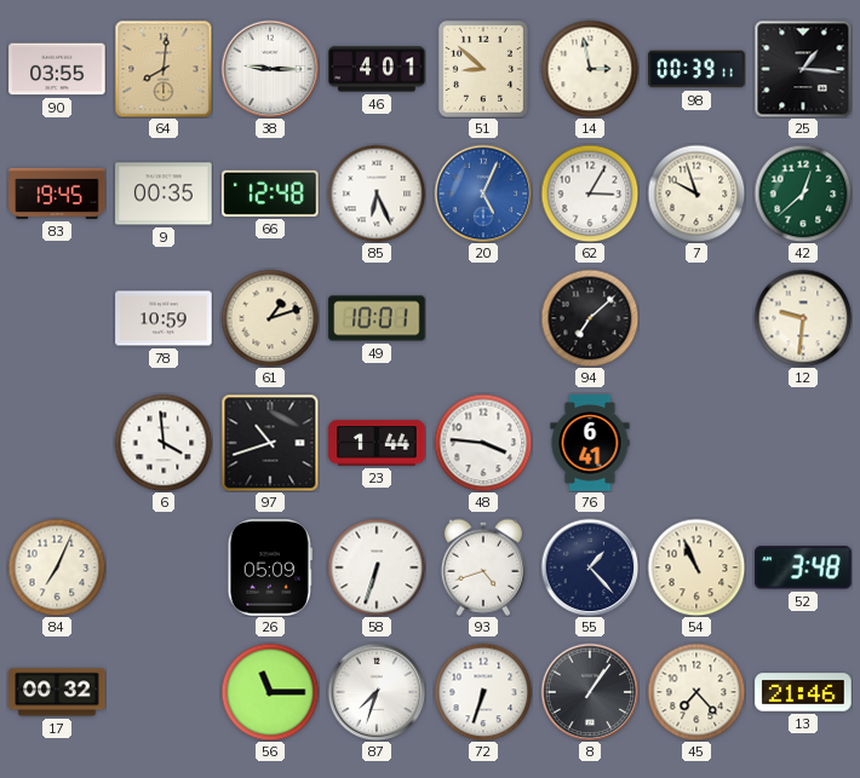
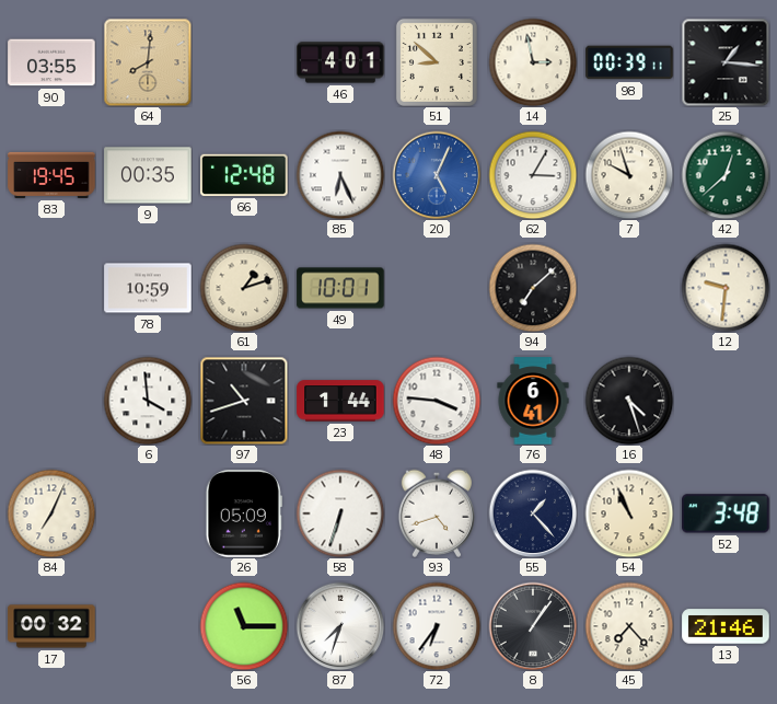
38: 9:15 -> none (270, 69)
16: none -> 4:27 (629, 401)
72: 6:33 -> 6:36 (437, 626)
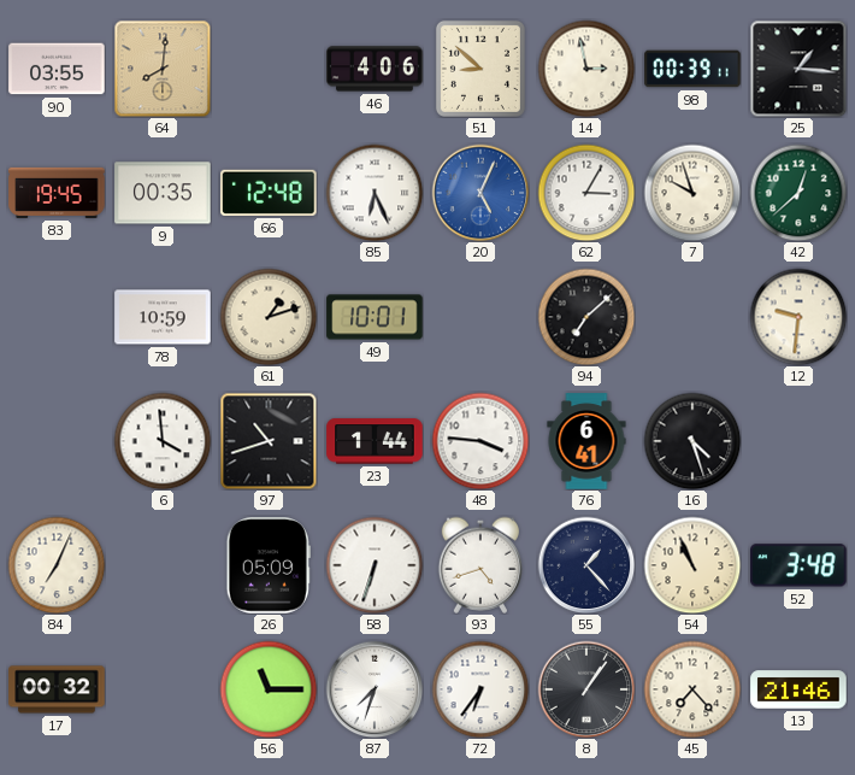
46: 4:01 -> 4:06 (375, 69)
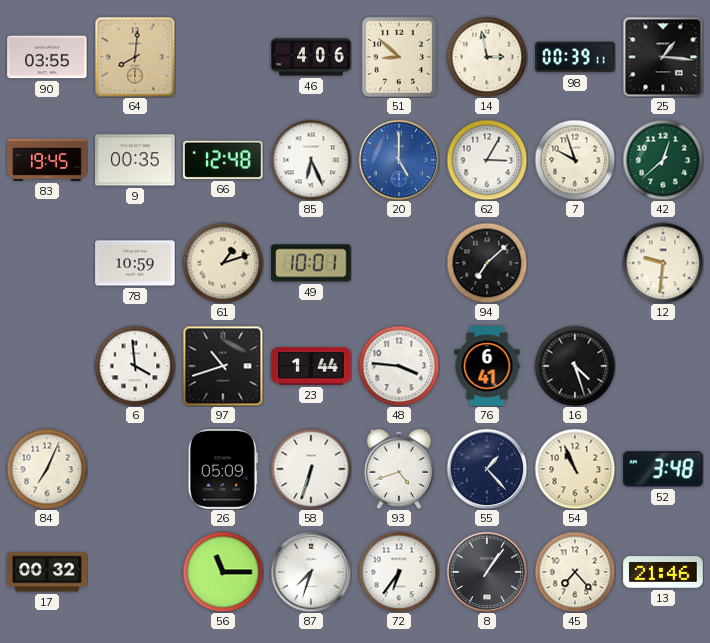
20: 5:04 -> 5:00 (399, 160)
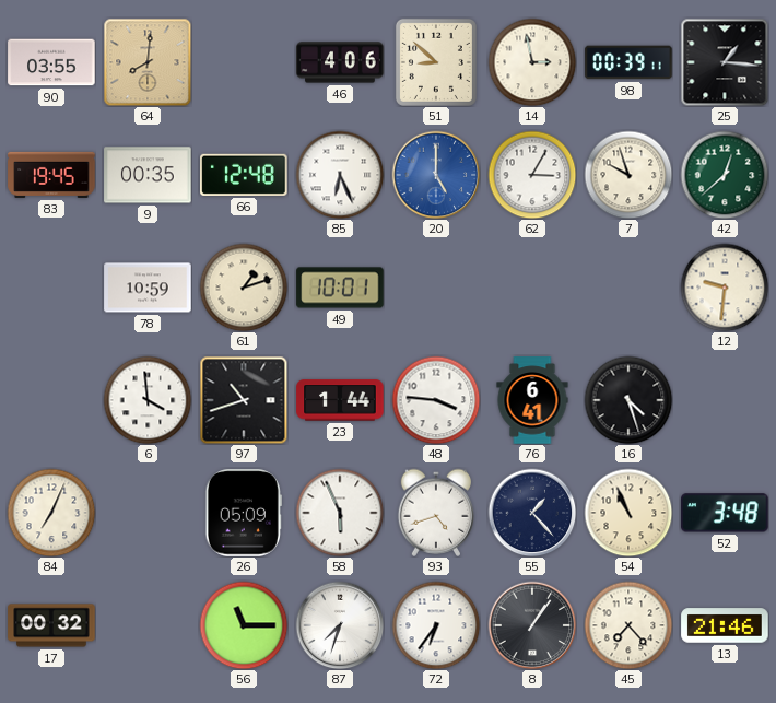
94: 7:08 -> none (487, 263)
58: 6:33 -> 5:56 (340, 513)
